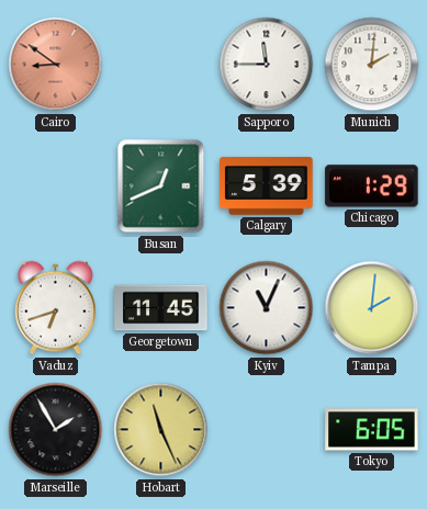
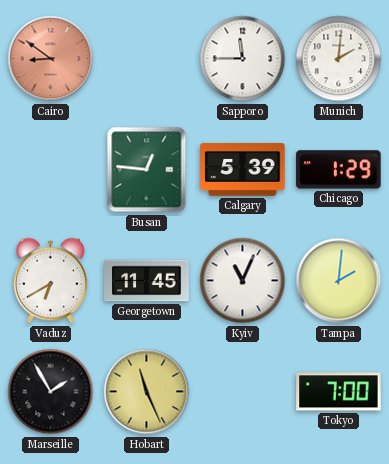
Busan: 12:41 -> 12:46 (147, 170)
Vaduz: 6:42 -> 6:40 (50, 281)
Tokyo: 6:05 -> 7:00 (339, 392)
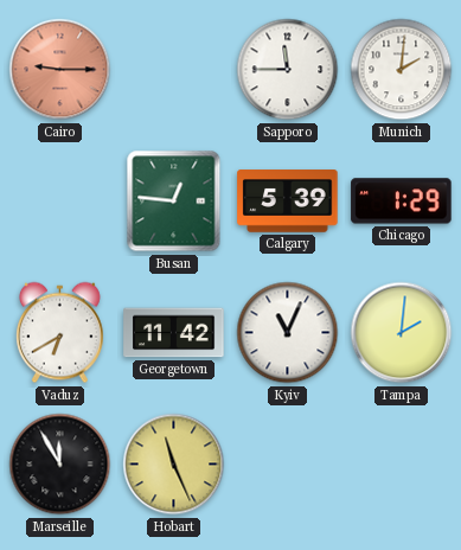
Cairo: 8:51 -> 9:15 (60, 70)
Georgetown: 11:45 -> 11:42 (174, 333)
Marseille: 1:55 -> 11:55 (60, 465)
Tokyo: 7:00 -> none (339, 392)
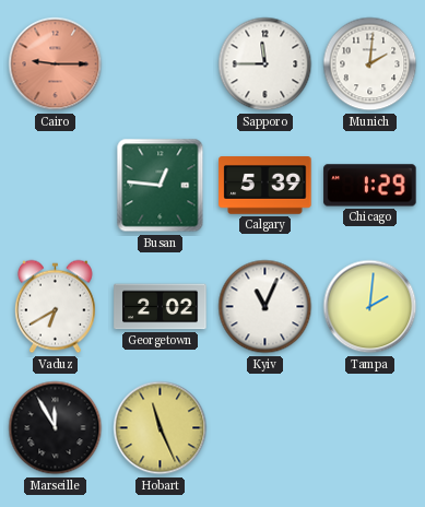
Georgetown: 11:42 -> 2:02 (161, 307)
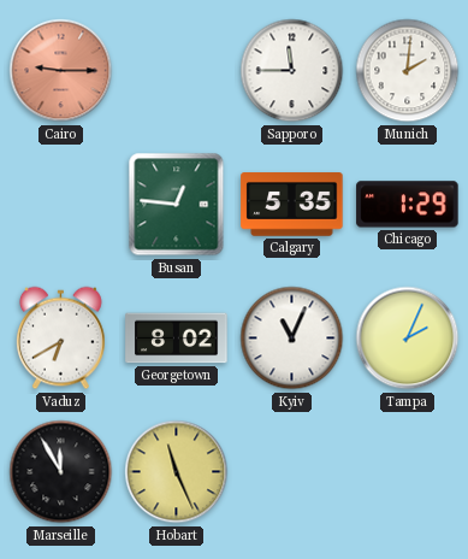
Calgary: 5:39 -> 5:35 (292, 205)
Georgetown: 2:02 -> 8:02 (177, 339)
Tampa: 2:01 -> 2:04 (408, 339)
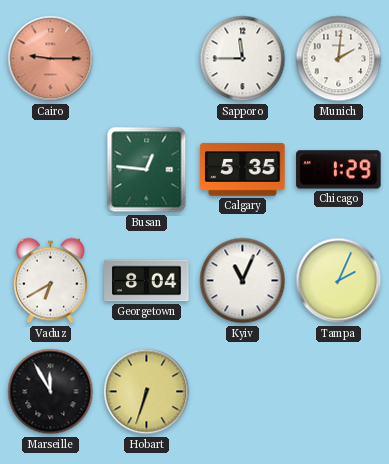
Georgetown: 8:02 -> 8:04 (147, 281)
Hobart: 11:26 -> 6:33 (147, 392)
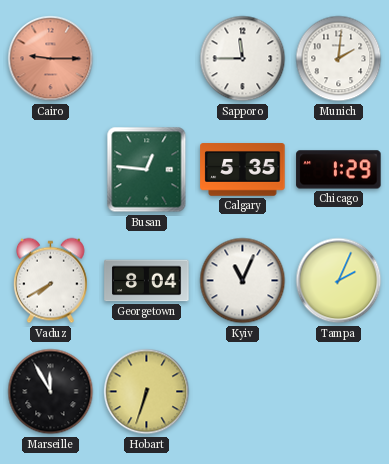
Vaduz: 6:40 -> 7:40 (50, 281)
